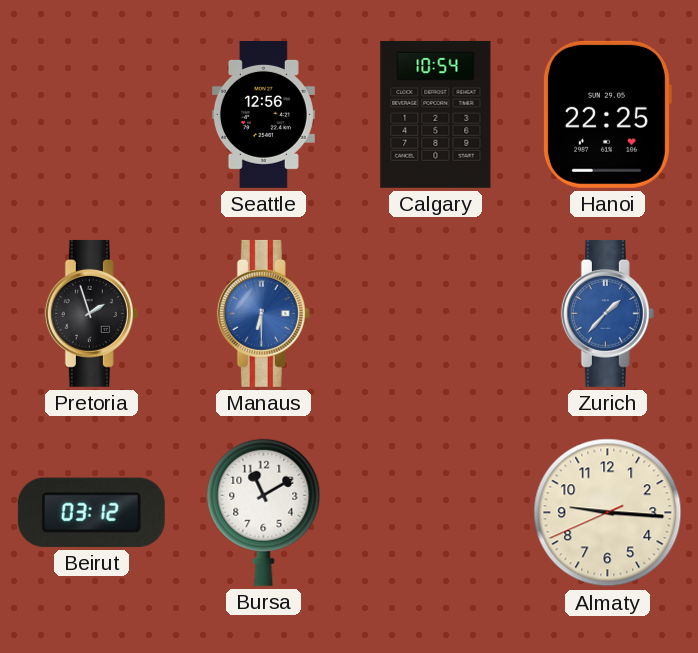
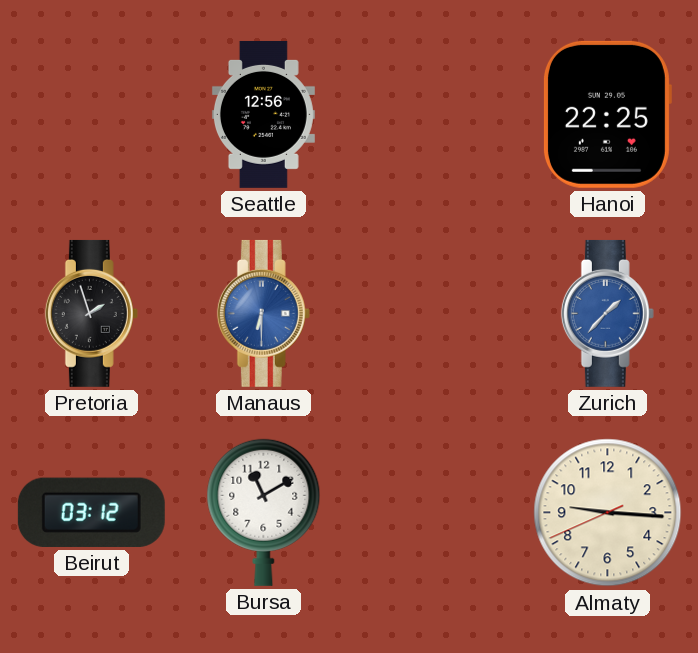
Calgary: 10:54 -> none (436, 114)
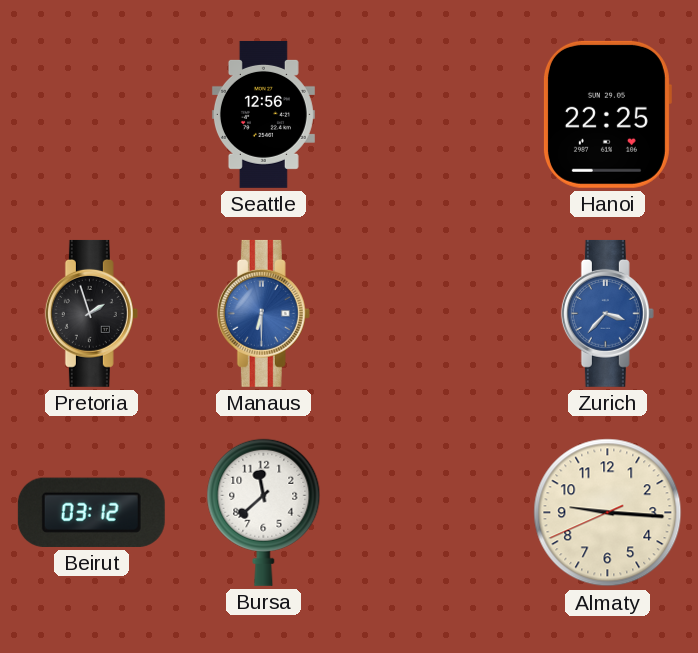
Zurich: 1:37 -> 3:37 (607, 313)
Bursa: 11:10 -> 11:38 (264, 512)
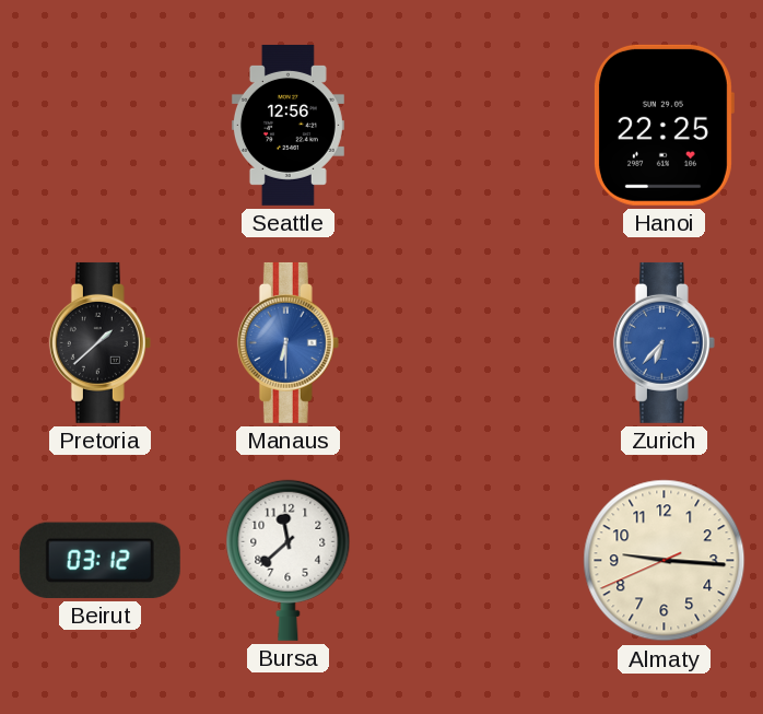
Pretoria: 1:57 -> 1:38 (99, 342)
Zurich: 3:37 -> 6:37 (664, 342)
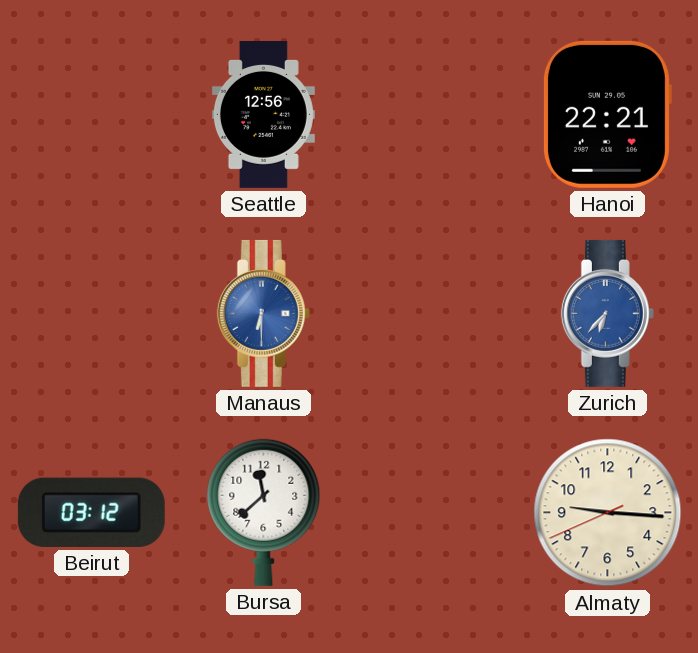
Hanoi: 22:25 -> 22:21 (607, 114)
Pretoria: 1:38 -> none (99, 342)
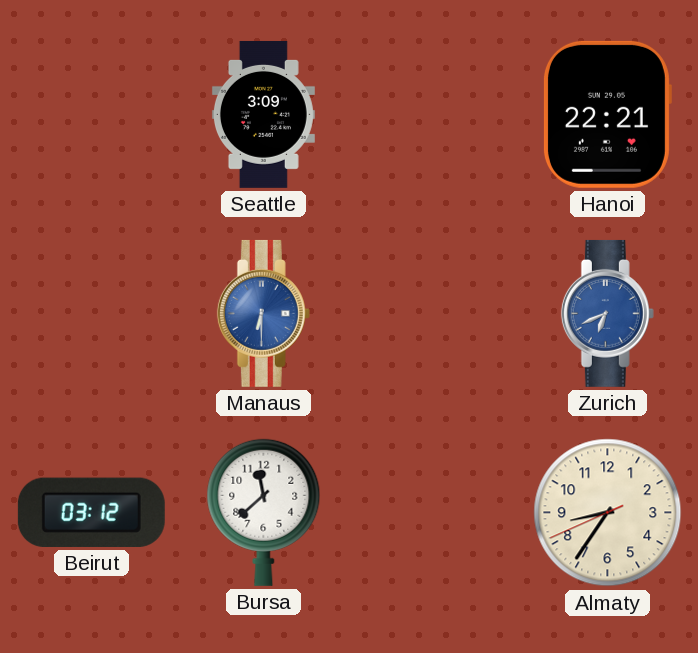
Seattle: 12:56 -> 3:09 (263, 114)
Zurich: 6:37 -> 6:41 (607, 313)
Almaty: 9:15 -> 8:35 (608, 513)
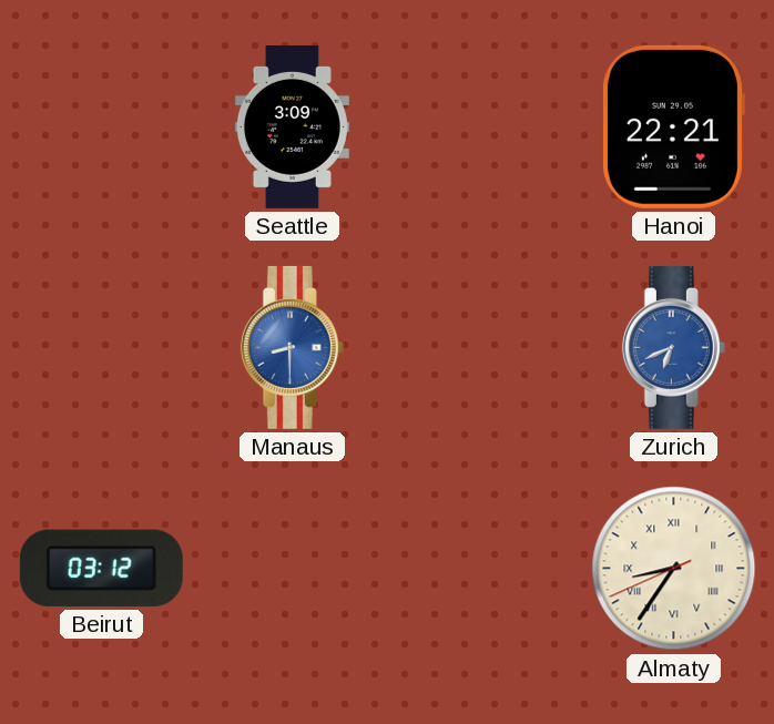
Manaus: 6:30 -> 8:30 (292, 347)
Bursa: 11:38 -> none (264, 512)
Almaty numerals: Arabic -> Roman (674, 569)
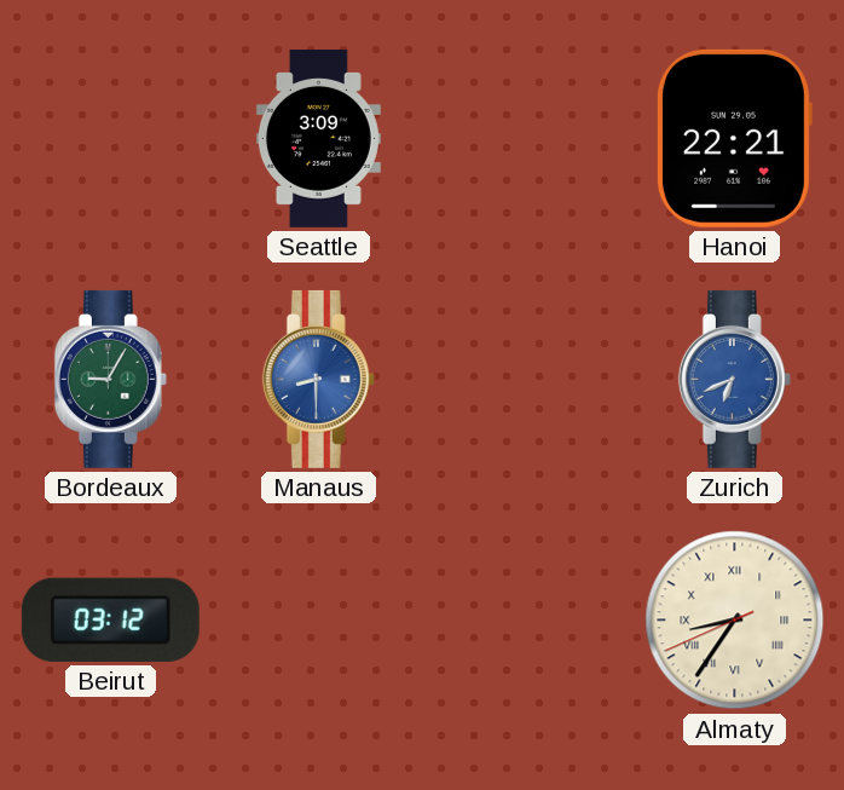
Bordeaux: none -> 9:05 (110, 379)
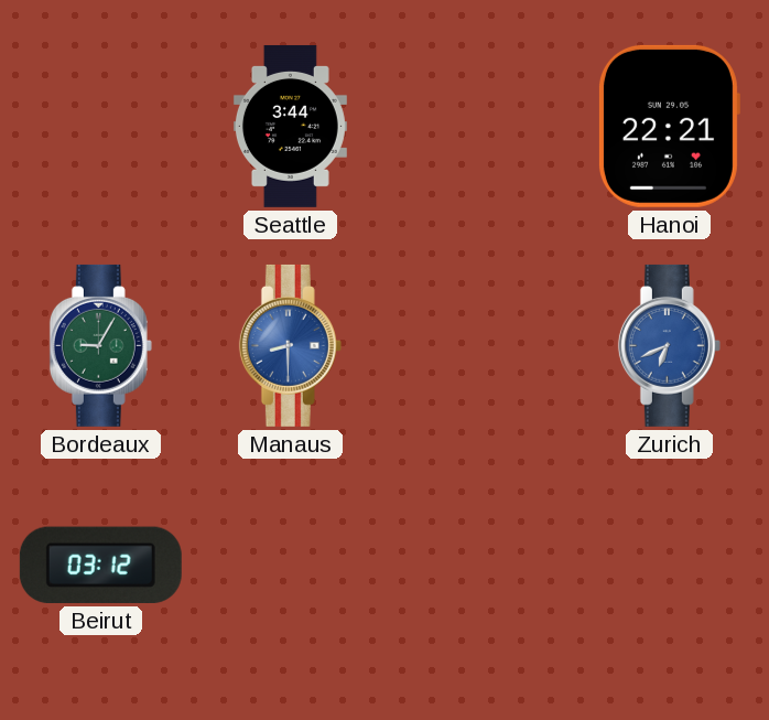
Seattle: 3:09 -> 3:44 (290, 126)
Almaty: 8:35 -> none (735, 621)
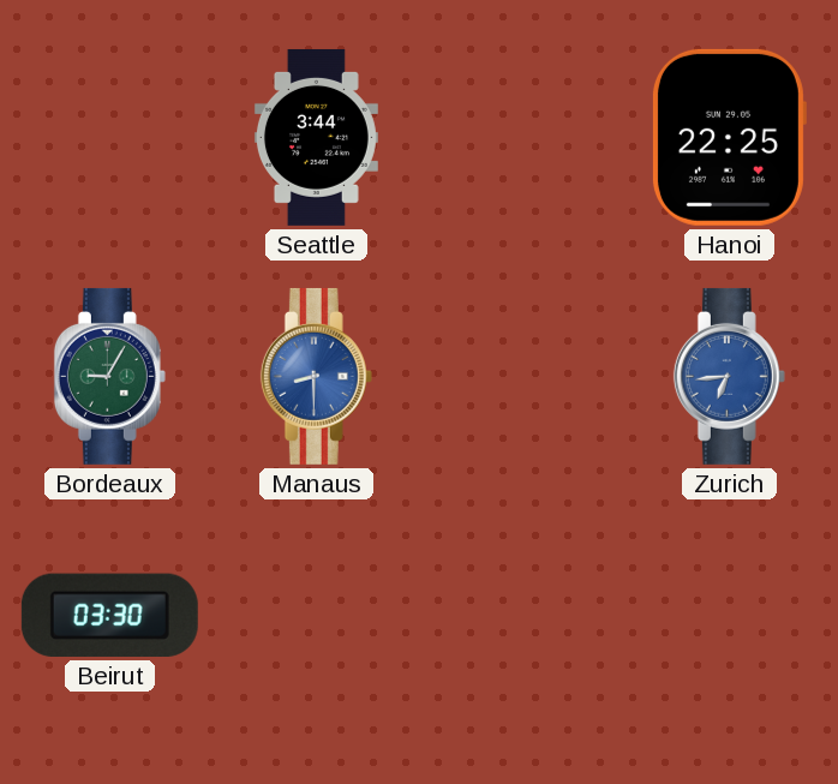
Hanoi: 22:21 -> 22:25 (729, 137)
Zurich: 6:41 -> 6:44 (729, 376)
Beirut: 03:12 -> 03:30 (109, 615)
